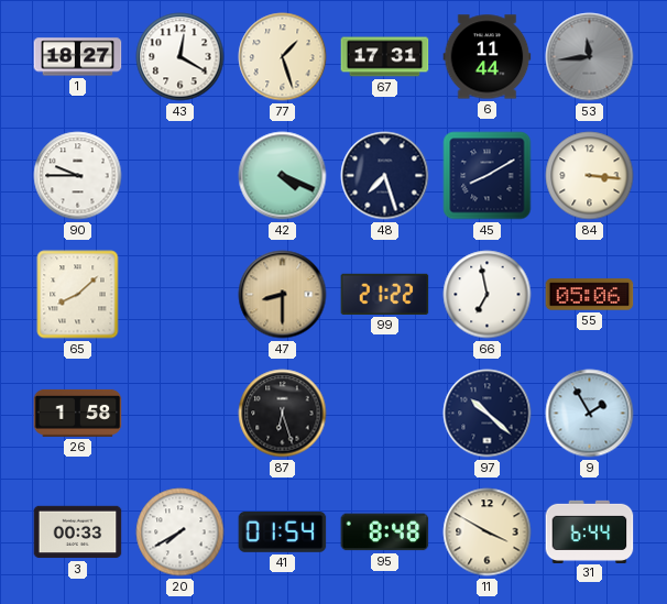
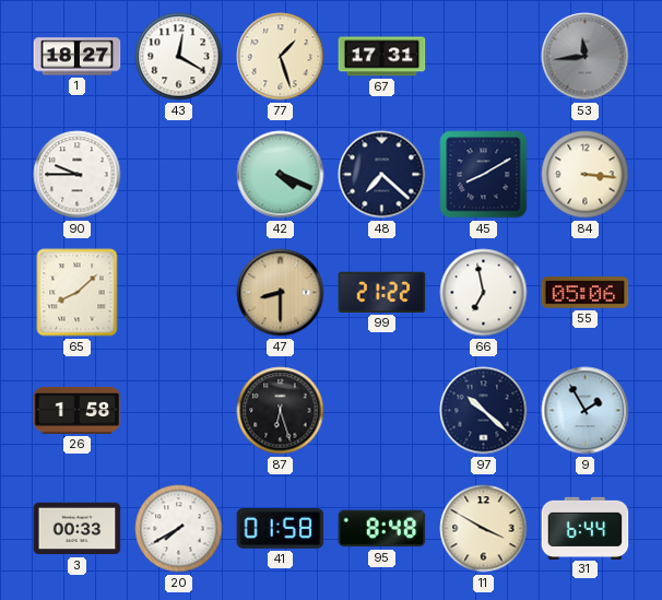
6: 11:44 -> none (488, 57)
48: 7:27 -> 7:22 (382, 175)
41: 01:54 -> 01:58 (281, 528)
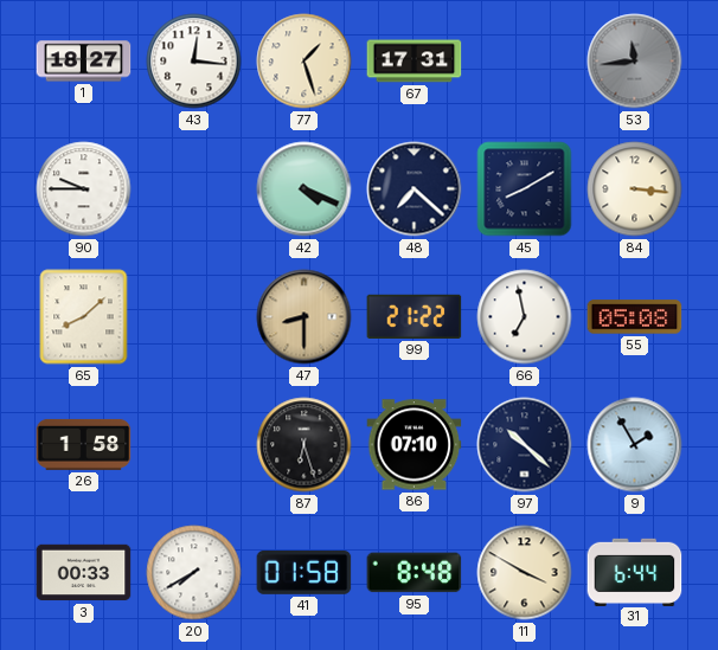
43: 12:20 -> 12:16 (194, 62)
55: 05:06 -> 05:08 (635, 317)
86: none -> 07:10 (415, 445)
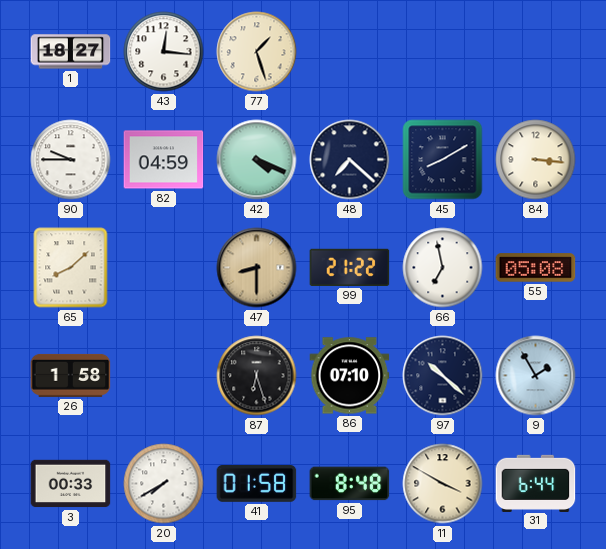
67: 17:31 -> none (415, 62)
53: 11:44 -> none (635, 62)
82: none -> 04:59 (164, 160)
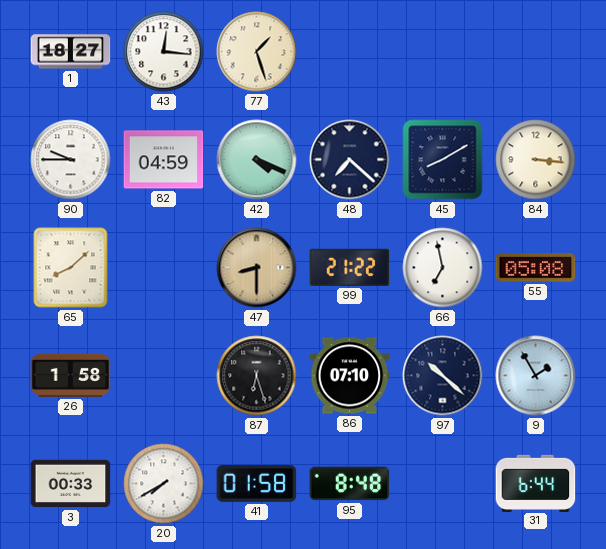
11: 3:50 -> none (443, 484)
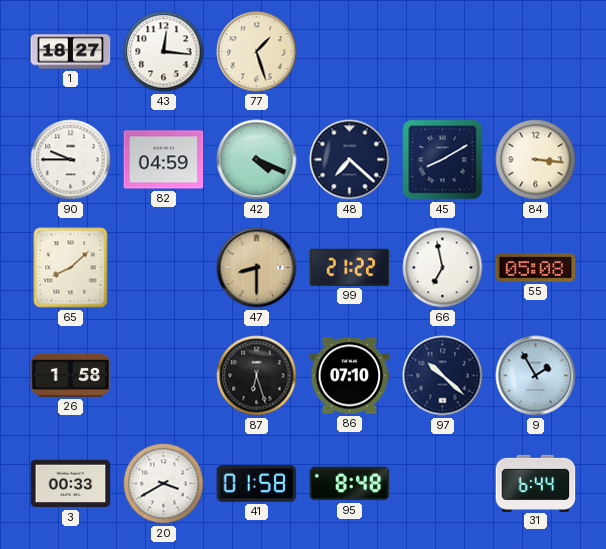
20: 7:40 -> 3:40 (164, 484)
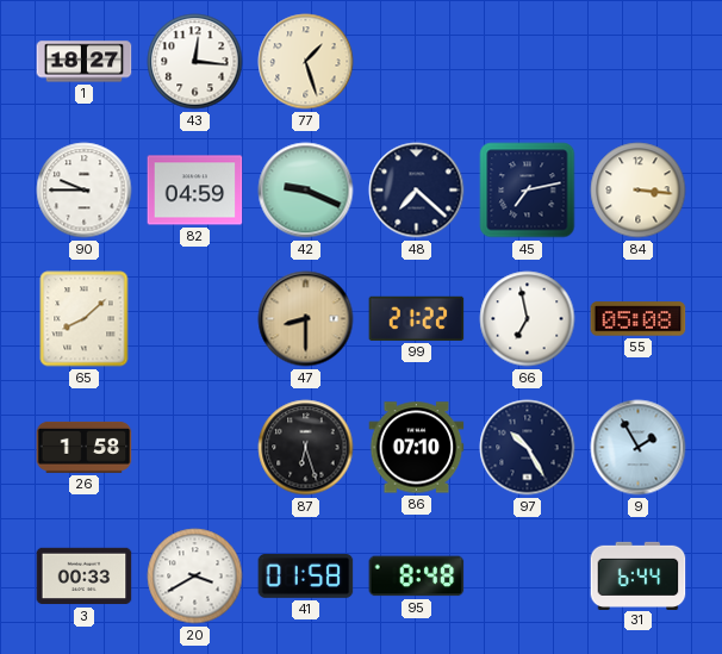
42: 4:19 -> 9:19 (306, 191)
45: 8:10 -> 7:13 (528, 191)
97: 10:22 -> 10:25 (528, 448)
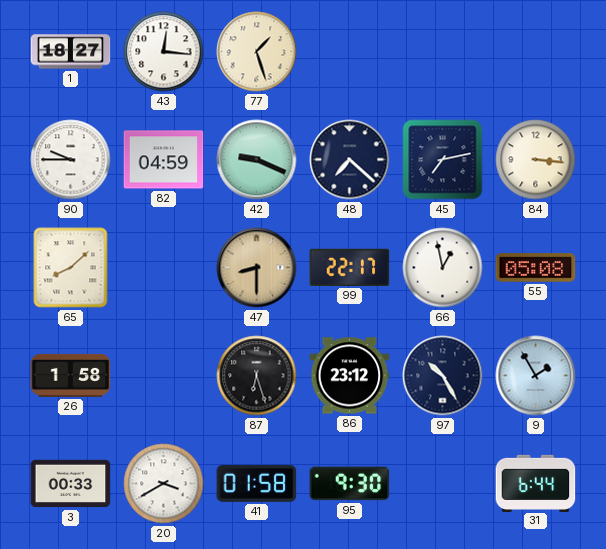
99: 21:22 -> 22:17 (350, 267)
66: 6:58 -> 12:58 (443, 268)
86: 07:10 -> 23:12 (350, 376)
95: 8:48 -> 9:30 (350, 484)
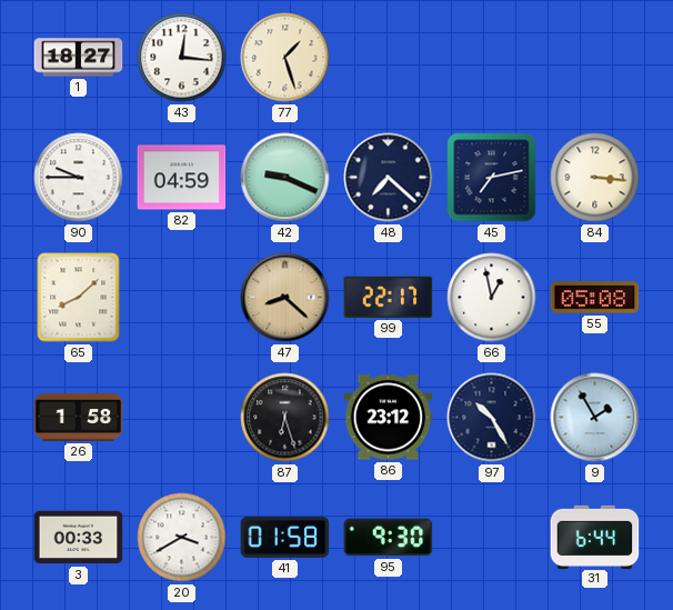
47: 8:30 -> 8:22 (285, 298)
